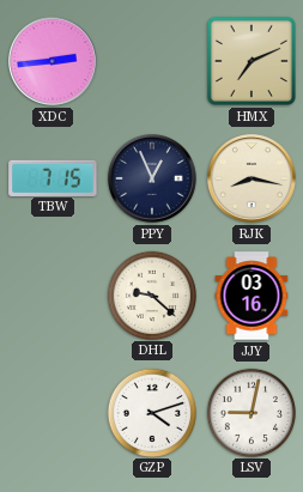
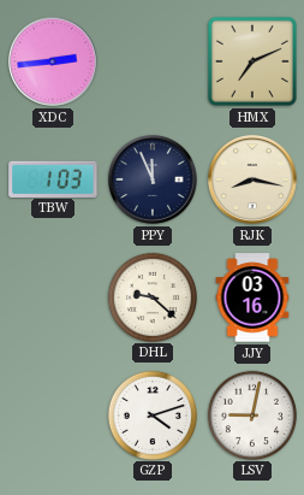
TBW: 7:15 -> 1:03 (53, 178)
PPY: 12:56 -> 11:56 (154, 181)
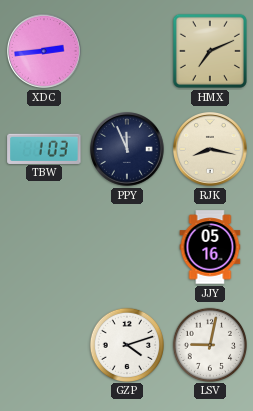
DHL: 9:22 -> none (151, 296)
JJY: 03:16 -> 05:16 (210, 247)
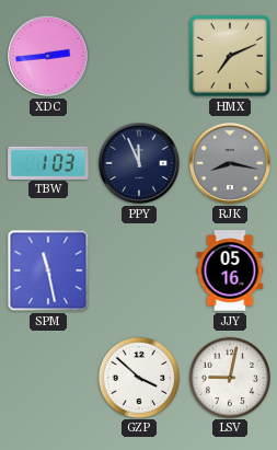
RJK dial: cream -> grey (231, 164)
SPM: none -> 11:28 (48, 270)
GZP: 4:12 -> 3:52 (138, 377)
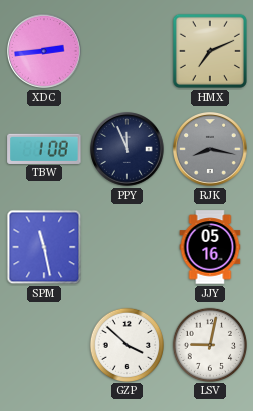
TBW: 1:03 -> 1:08 (44, 148)
